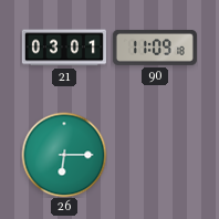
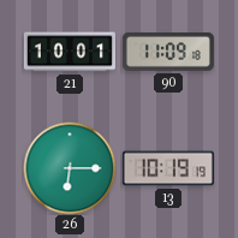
21: 03:01 -> 10:01 (70, 52)
13: none -> 10:19 (168, 168)
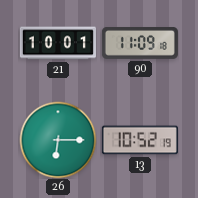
13: 10:19 -> 10:52 (140, 140)
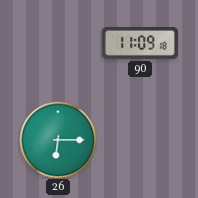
21: 10:01 -> none (58, 43)
13: 10:52 -> none (140, 140)
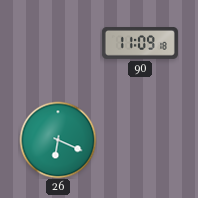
26: 6:15 -> 6:19 (58, 140)
